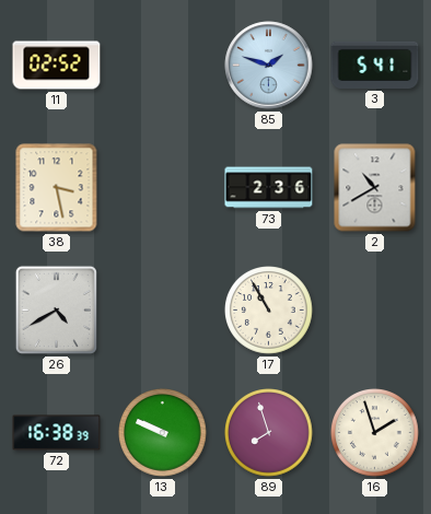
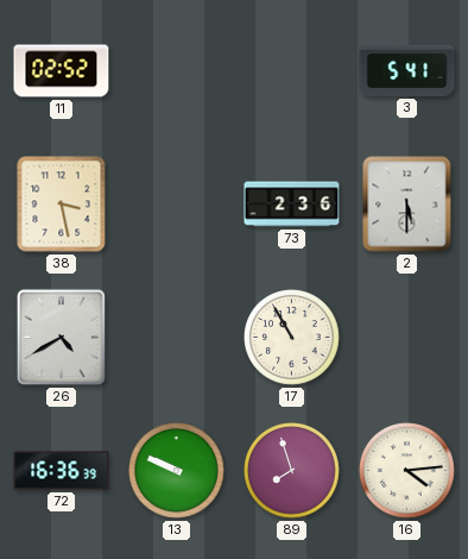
85: 1:48 -> none (269, 66)
2: 10:40 -> 5:30 (407, 205)
72: 16:38 -> 16:36 (62, 471)
16: 1:57 -> 4:14 (407, 471)
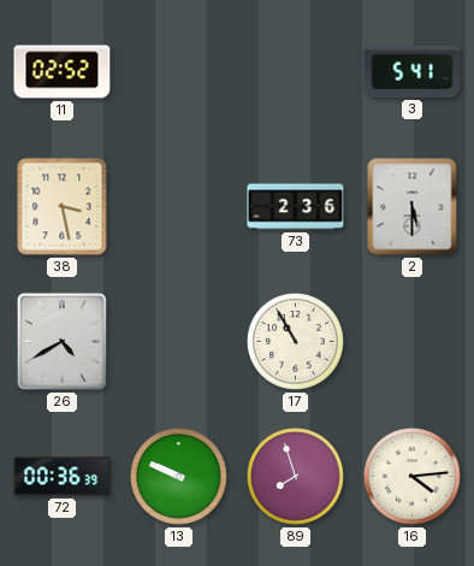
72: 16:36 -> 00:36 (63, 477)
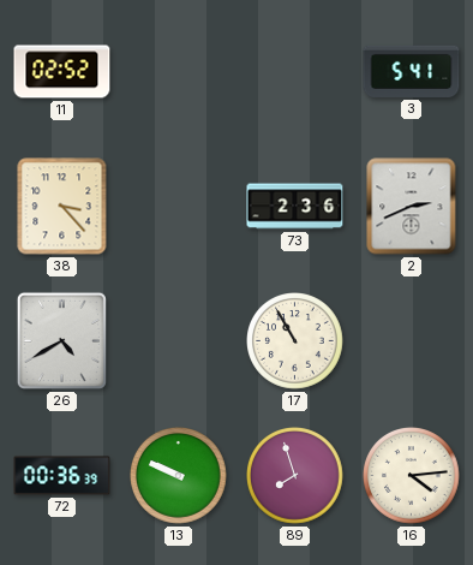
38: 3:28 -> 3:23 (62, 207)
2: 5:30 -> 2:41 (412, 207)
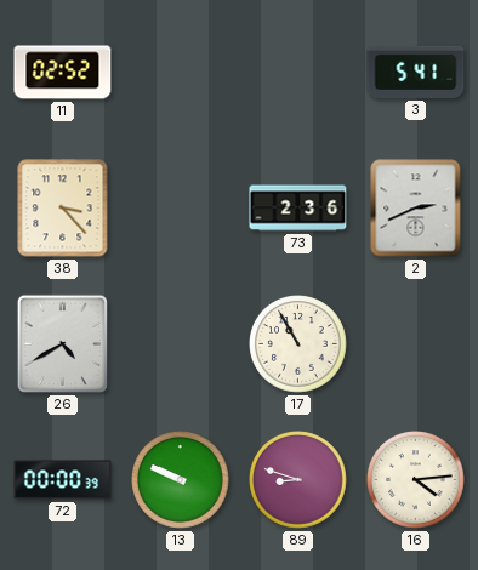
72: 00:36 -> 00:00 (63, 480)
89: 7:57 -> 8:48 (298, 480)
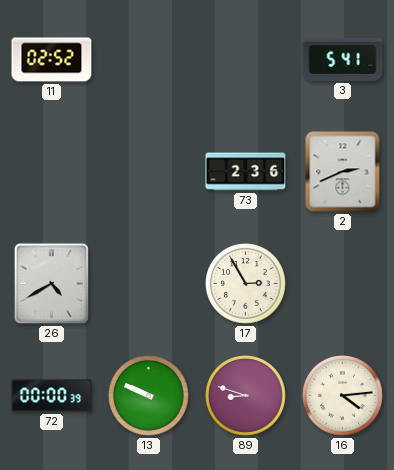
38: 3:23 -> none (63, 209)
17: 10:55 -> 2:55 (246, 284)
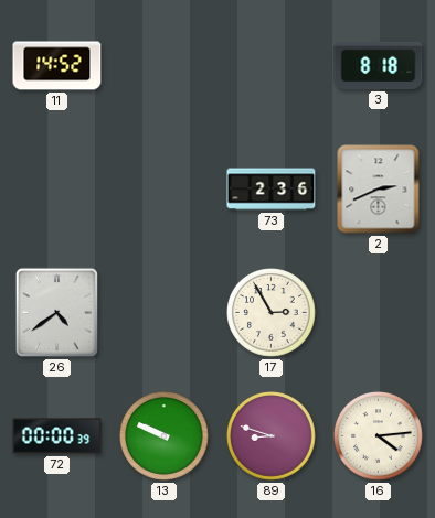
11: 02:52 -> 14:52 (57, 66)
3: 5:41 -> 8:18 (379, 65)
26: 4:40 -> 4:39 (56, 312)
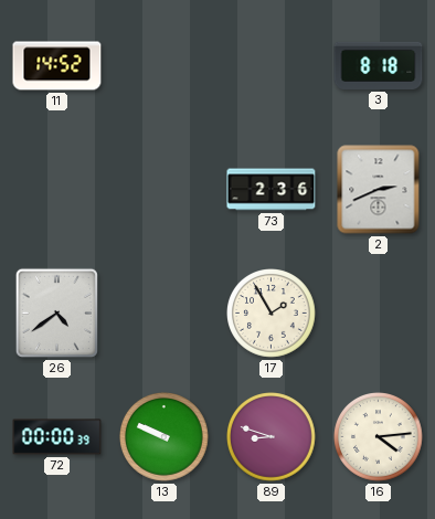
17: 2:55 -> 1:55 (272, 314)
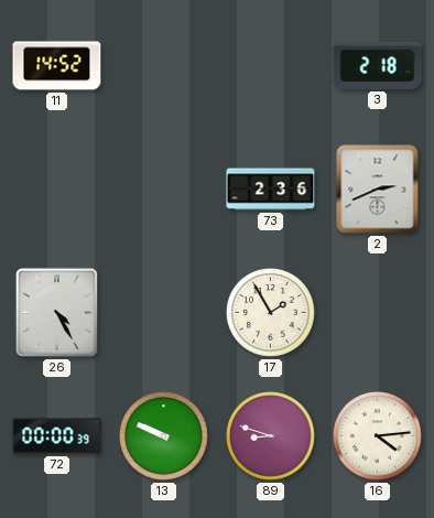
3: 8:18 -> 2:18 (378, 65)
26: 4:39 -> 4:25 (56, 312)
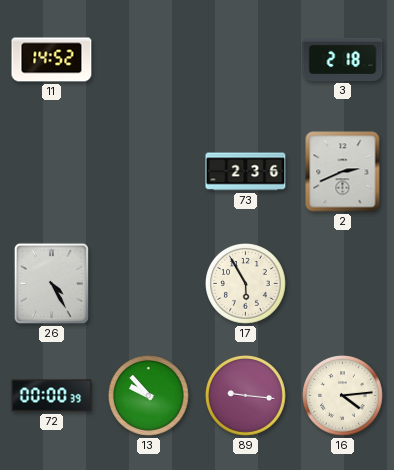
17: 1:55 -> 5:55 (246, 284)
13: 9:49 -> 9:53 (149, 396)
89: 8:48 -> 9:16 (246, 396)
